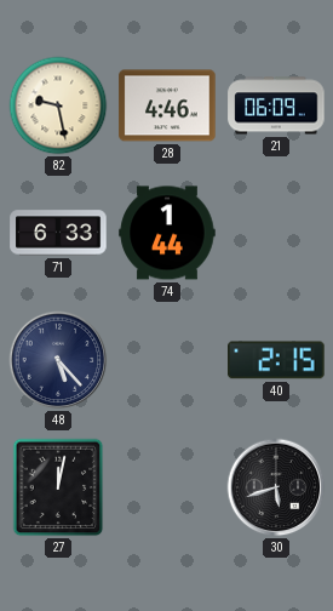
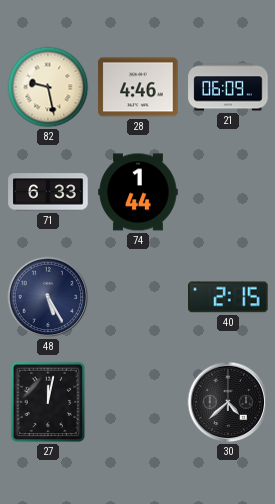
48: 5:23 -> 5:25 (48, 297)
30: 5:42 -> 4:38 (228, 402)
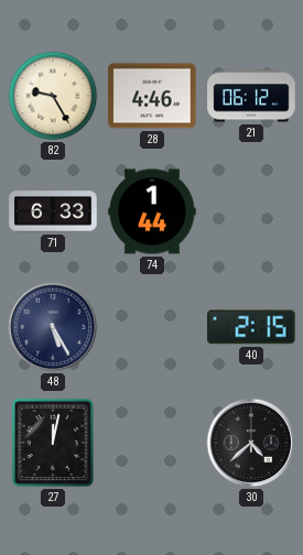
82: 9:28 -> 9:25 (53, 96)
21: 06:09 -> 06:12 (251, 96)
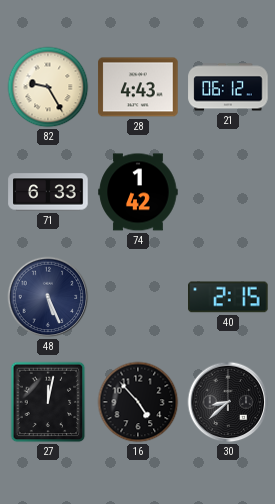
28: 4:46 -> 4:43 (138, 87)
74: 1:44 -> 1:42 (138, 192)
48: 5:25 -> 5:26 (48, 297)
16: none -> 4:53 (138, 402)
30: 4:38 -> 8:38 (228, 402)
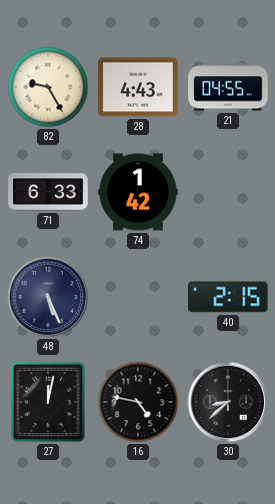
21: 06:12 -> 04:55 (228, 87)
16: 4:53 -> 4:47 (138, 402)
